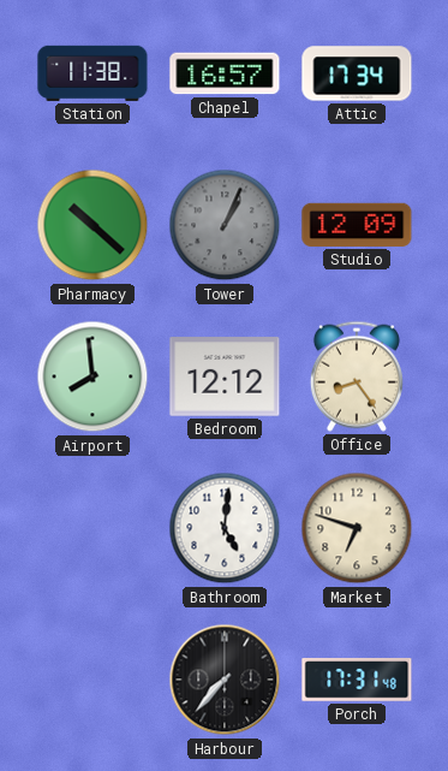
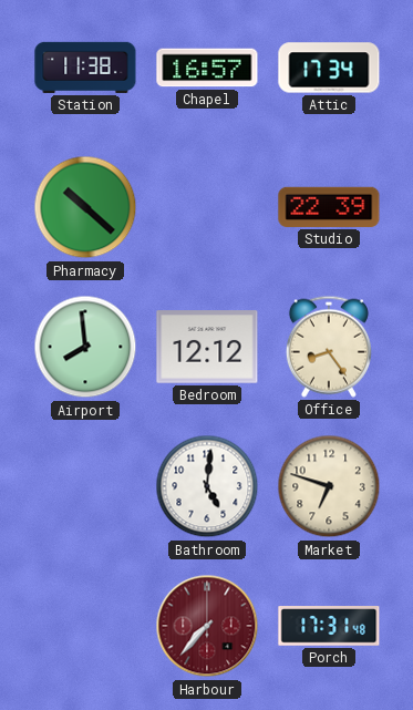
Tower: 1:04 -> none (225, 225)
Studio: 12:09 -> 22:39 (329, 207)
Harbour dial: black -> burgundy (207, 626)
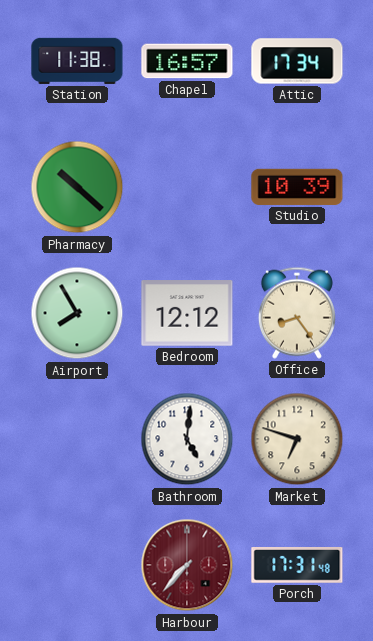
Studio: 22:39 -> 10:39 (297, 187)
Airport: 7:59 -> 7:55 (77, 313)
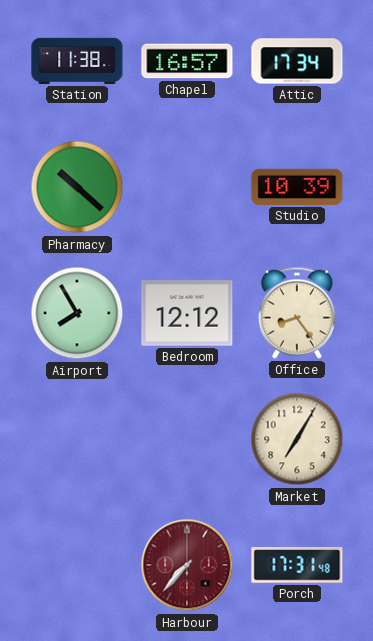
Bathroom: 5:01 -> none (187, 439)
Market: 6:48 -> 7:05 (297, 439)
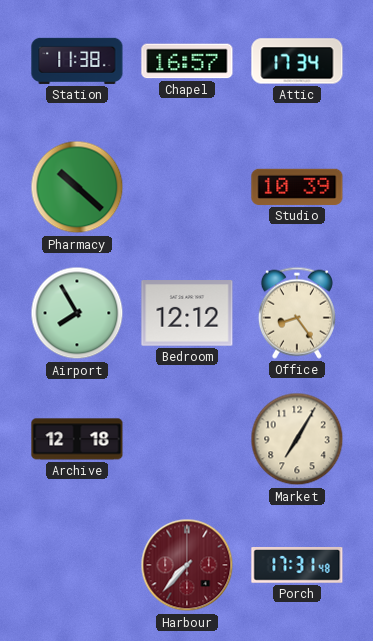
Archive: none -> 12:18 (77, 439)
